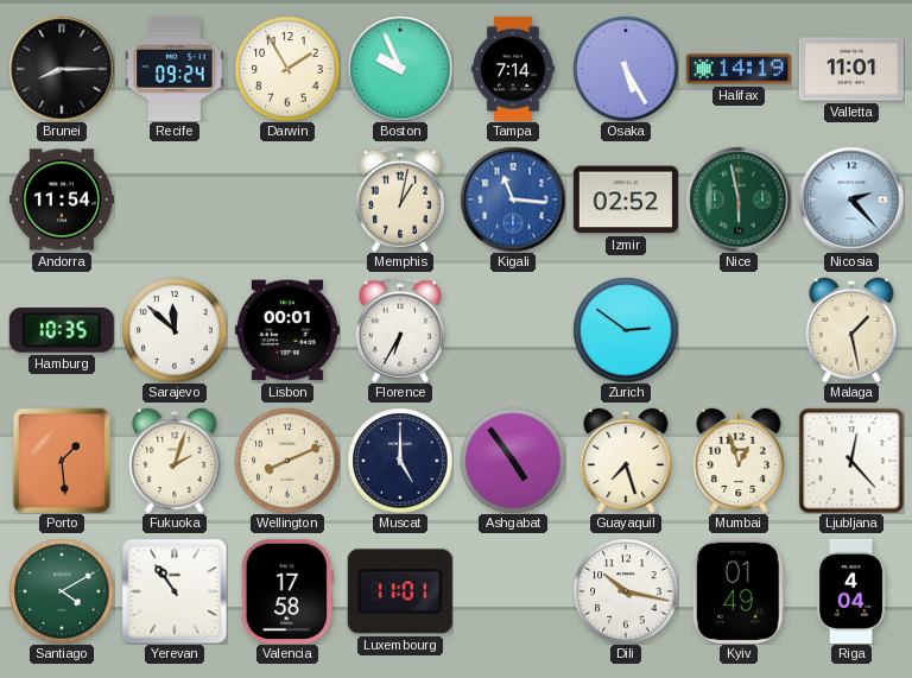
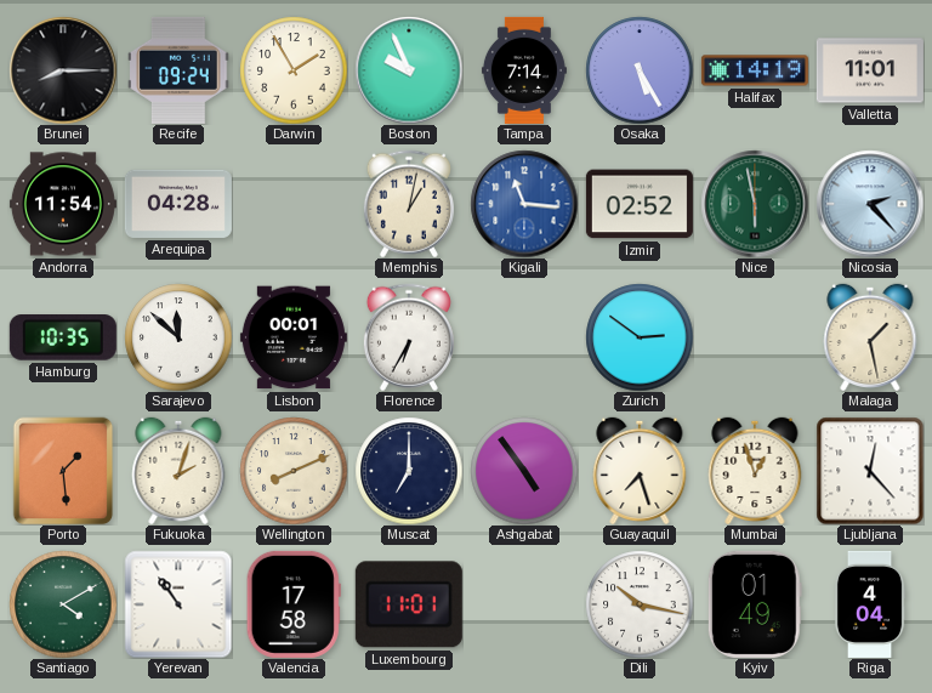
Arequipa: none -> 04:28 (178, 204)
Muscat: 5:00 -> 7:00 (409, 471)
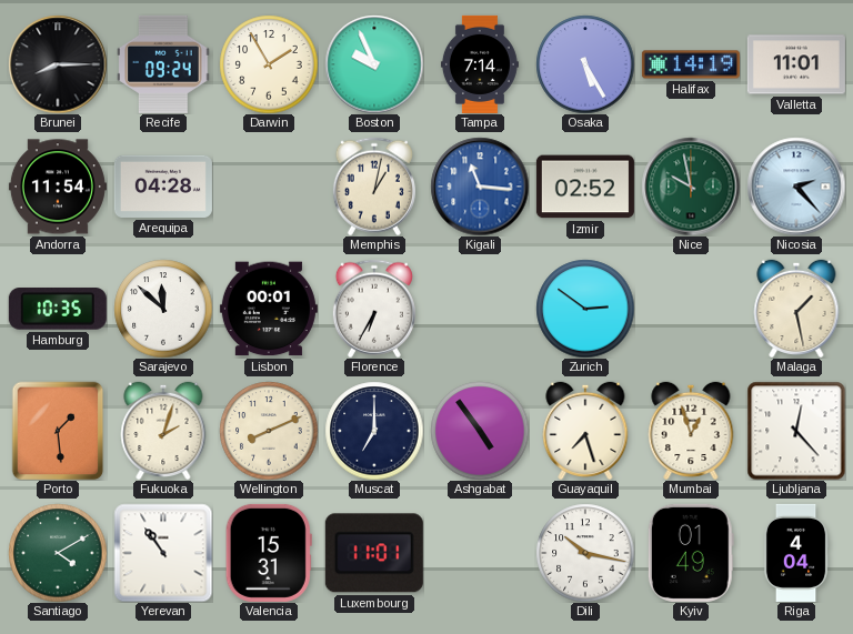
Nice: 5:58 -> 9:58 (691, 187)
Valencia: 17:58 -> 15:31 (269, 553)
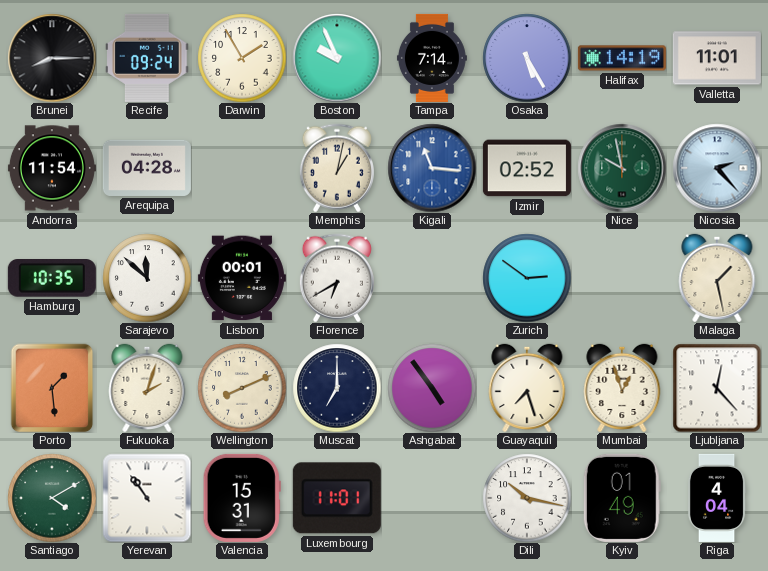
Florence: 6:35 -> 6:40 (337, 278)
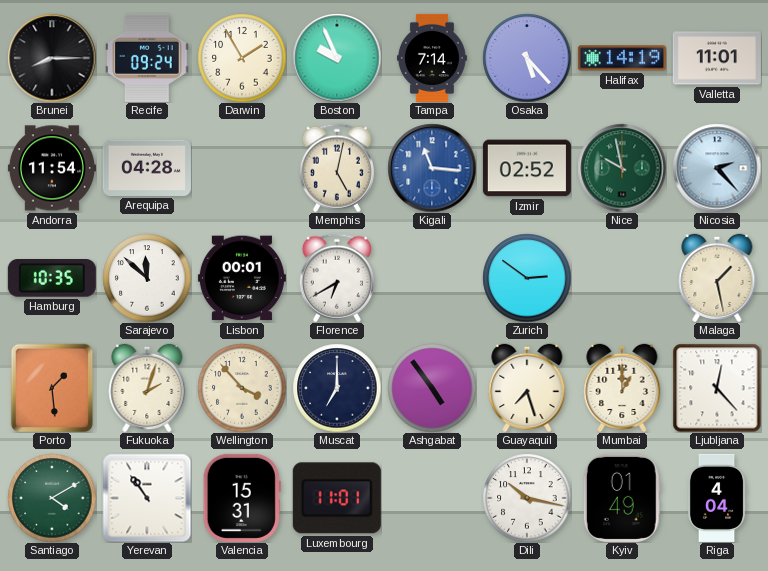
Osaka: 5:25 -> 5:23 (527, 58)
Memphis: 1:02 -> 5:02 (337, 168)
Wellington: 8:11 -> 3:53 (242, 388)
Mumbai: 12:57 -> 1:00 (622, 387)
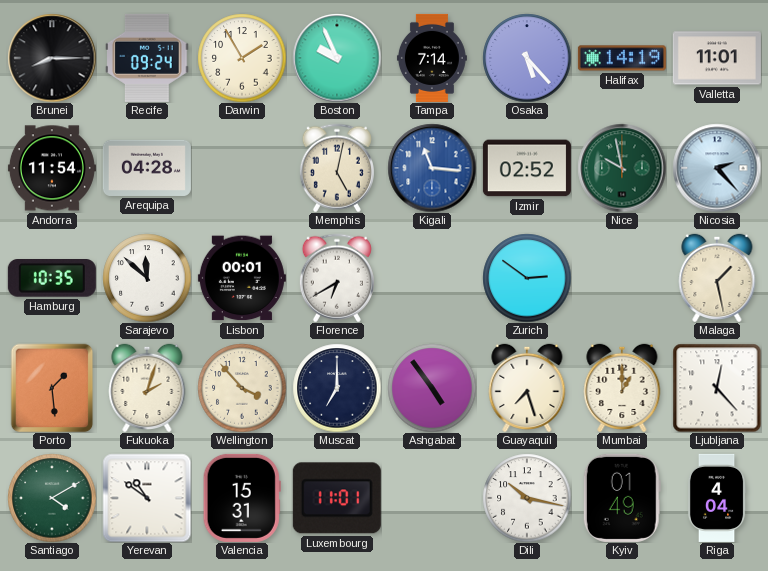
Yerevan: 10:54 -> 10:51 (147, 498)
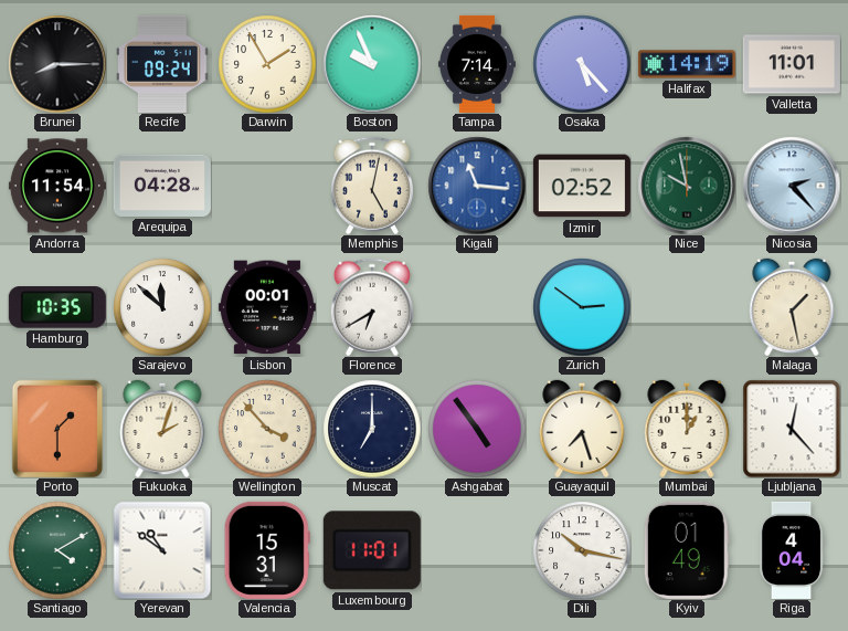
Porto: 1:29 -> 1:30 (57, 429)
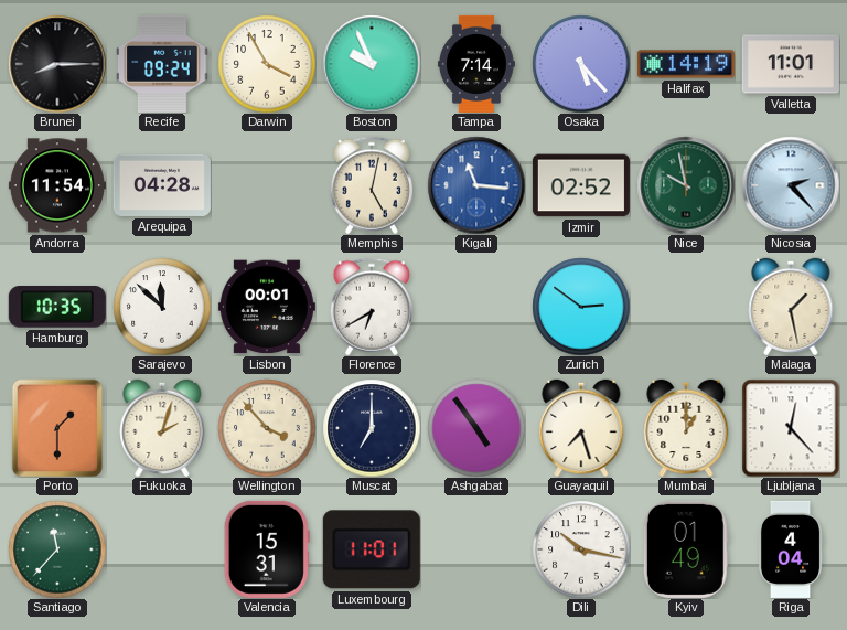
Darwin: 1:55 -> 3:55 (267, 64)
Santiago: 4:10 -> 11:37 (57, 549)
Yerevan: 10:51 -> none (162, 550)
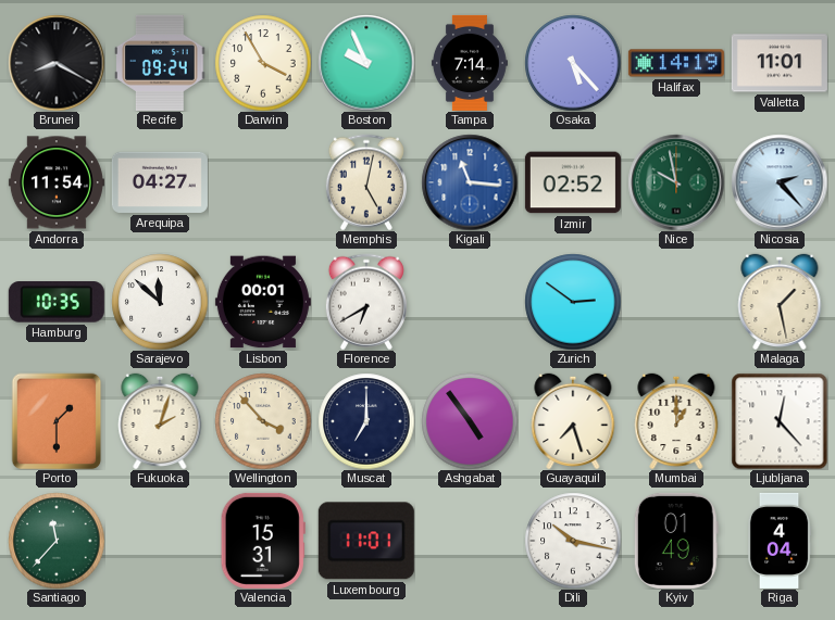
Brunei: 8:15 -> 8:20 (57, 63)
Arequipa: 04:28 -> 04:27 (160, 182)
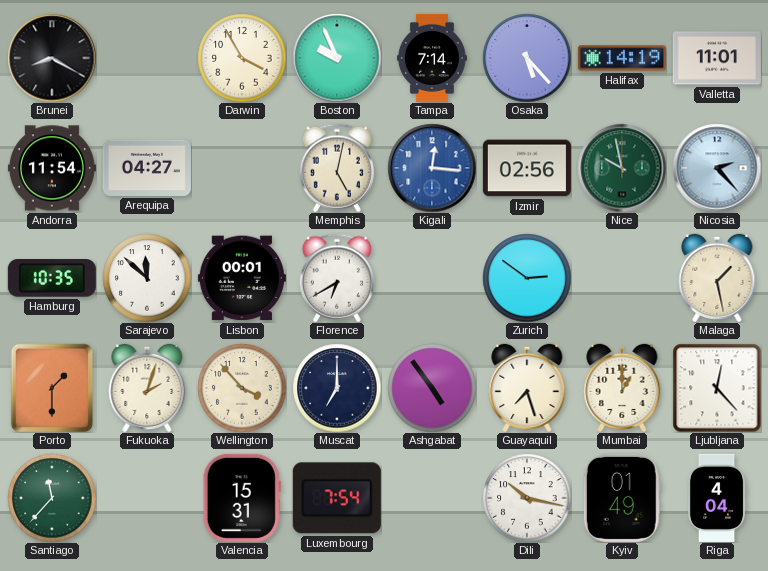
Recife: 09:24 -> none (160, 63)
Kigali: 11:16 -> 12:16 (432, 168)
Izmir: 02:52 -> 02:56 (527, 168)
Luxembourg: 11:01 -> 7:54 (337, 498)
